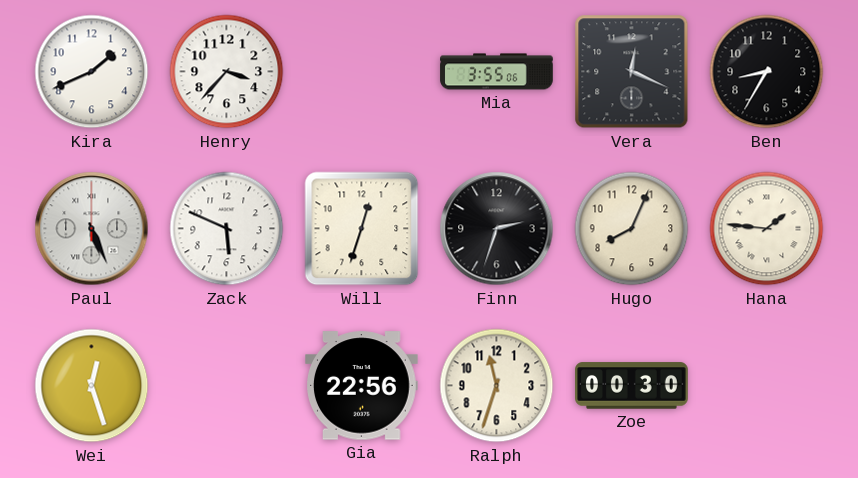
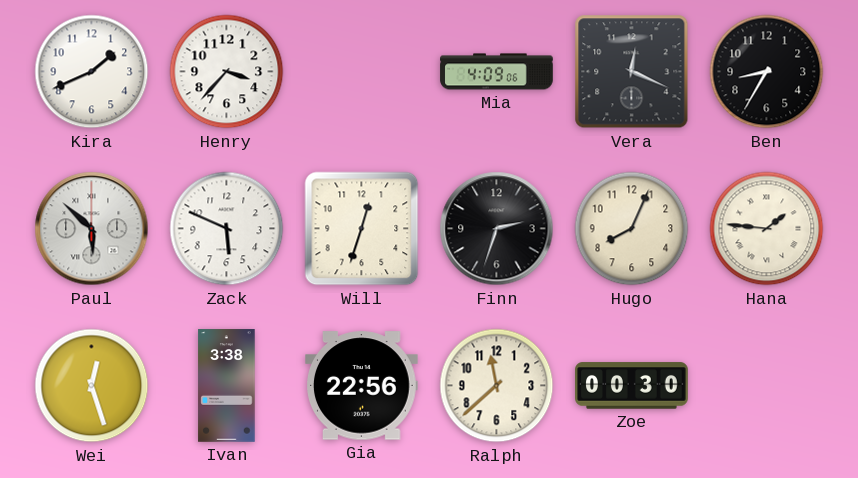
Mia: 3:55 -> 4:09 (497, 72)
Paul: 5:26 -> 5:52 (92, 229)
Ivan: none -> 3:38 (227, 386)
Ralph: 11:33 -> 11:38 (497, 386)
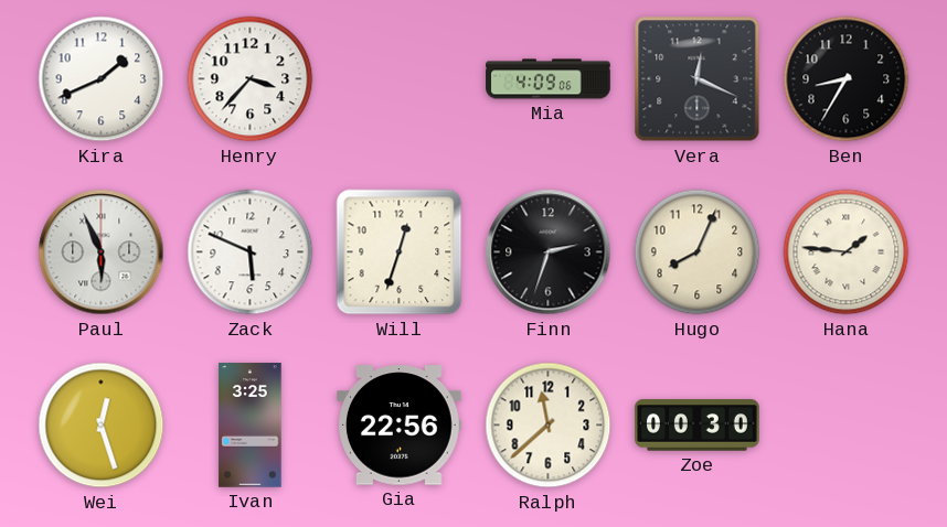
Paul: 5:52 -> 5:56 (102, 252)
Ivan: 3:38 -> 3:25 (251, 426)
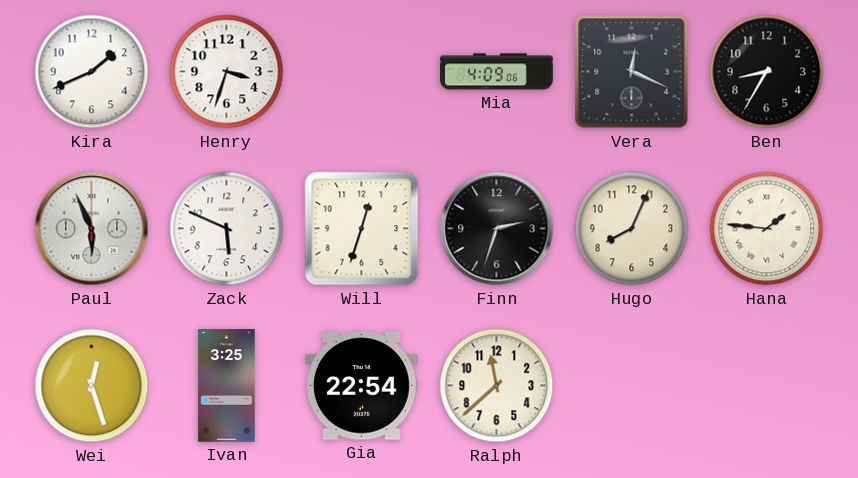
Henry: 3:37 -> 3:33 (227, 72)
Gia: 22:56 -> 22:54 (362, 386)
Zoe: 00:30 -> none (698, 426)
